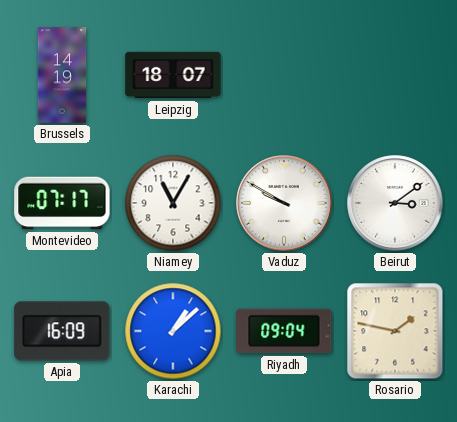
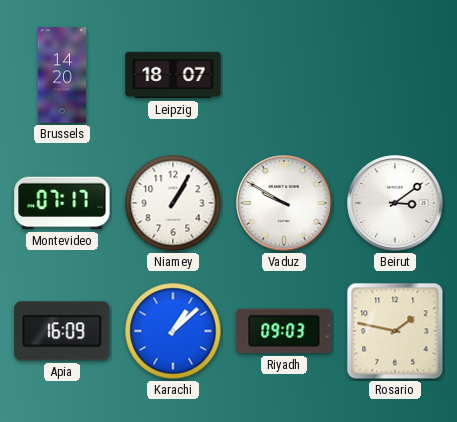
Brussels: 14:19 -> 14:20 (62, 75)
Niamey: 11:05 -> 1:05 (173, 203)
Riyadh: 09:04 -> 09:03 (284, 331)
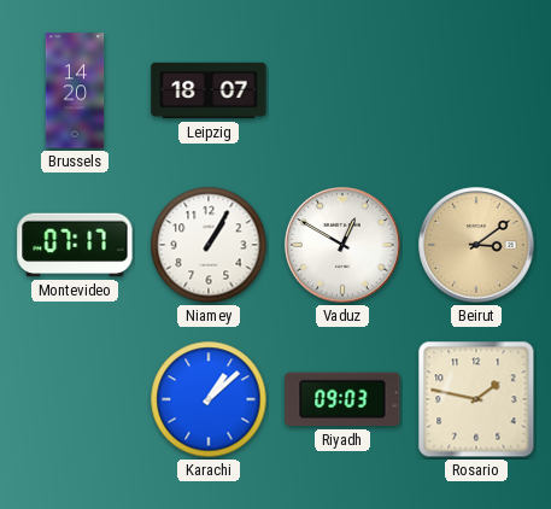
Vaduz: 9:50 -> 12:50 (342, 245)
Beirut dial: white -> champagne (476, 245)
Apia: 16:09 -> none (62, 331)
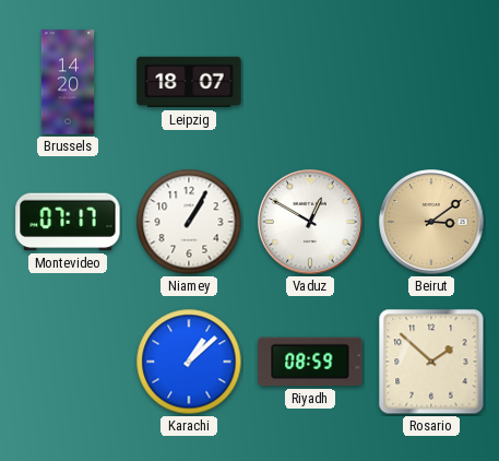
Riyadh: 09:03 -> 08:59 (310, 362)
Rosario: 1:47 -> 1:52 (431, 362)
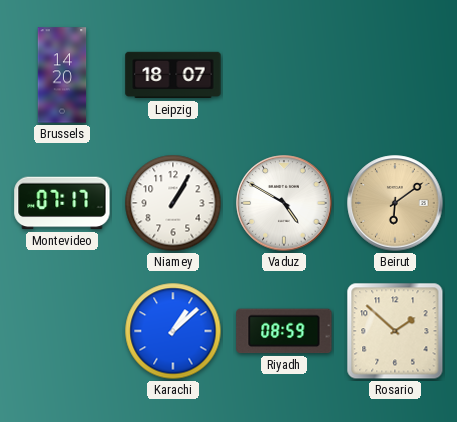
Vaduz: 12:50 -> 4:50 (284, 203)
Beirut: 3:09 -> 6:09 (395, 203)
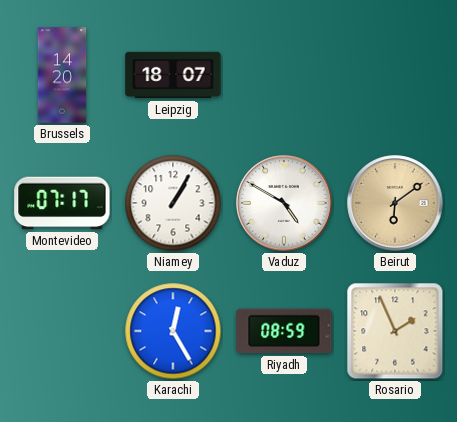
Karachi: 1:08 -> 12:25 (173, 331)
Rosario: 1:52 -> 1:56 (395, 331)
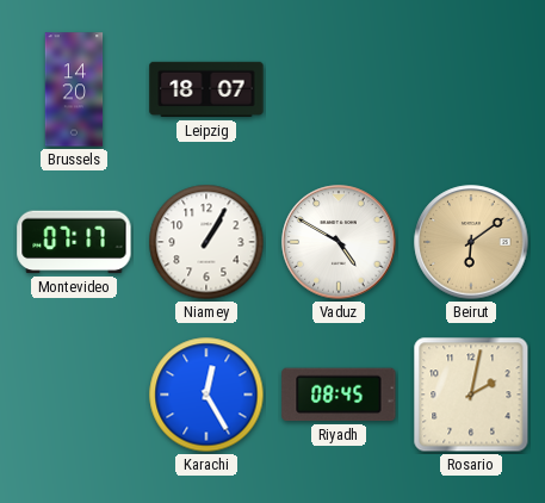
Riyadh: 08:59 -> 08:45 (339, 395)
Rosario: 1:56 -> 2:02 (471, 395)
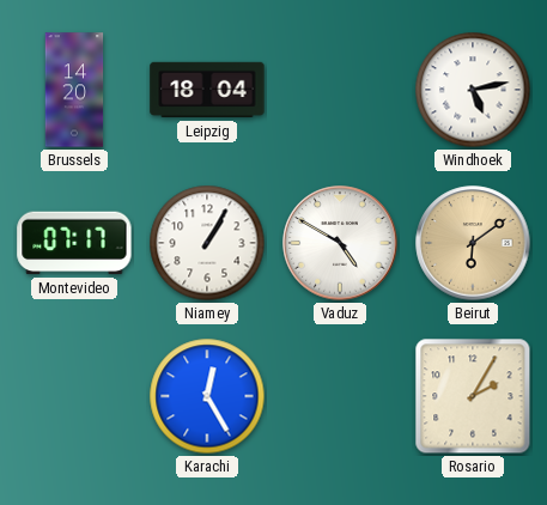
Leipzig: 18:07 -> 18:04 (207, 90)
Windhoek: none -> 5:13 (473, 90)
Riyadh: 08:45 -> none (339, 395)
Rosario: 2:02 -> 2:05 (473, 396)
